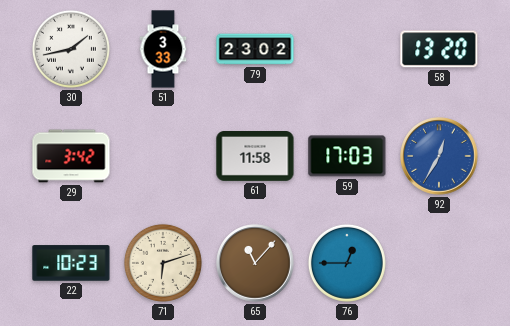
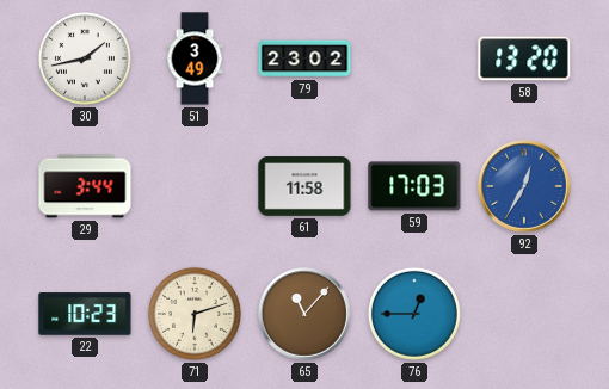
51: 3:33 -> 3:49 (195, 58)
29: 3:42 -> 3:44 (85, 186)
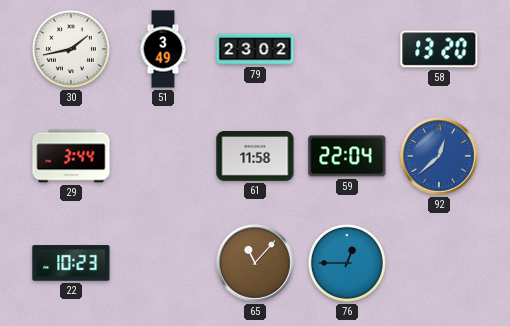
59: 17:03 -> 22:04 (347, 156)
92: 12:35 -> 12:38 (439, 156)
71: 6:12 -> none (195, 314)
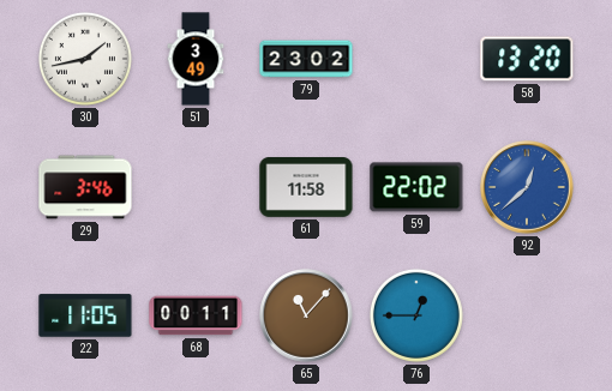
29: 3:44 -> 3:46 (85, 187)
59: 22:04 -> 22:02 (416, 187)
22: 10:23 -> 11:05 (85, 315)
68: none -> 00:11 (196, 315)
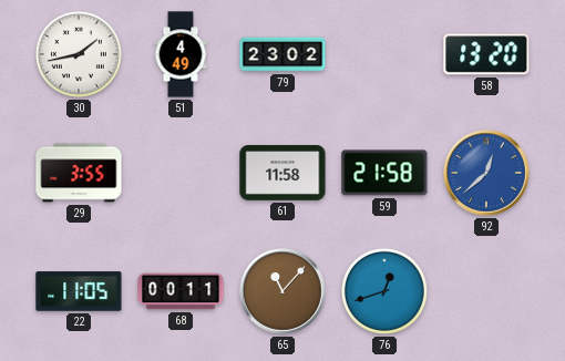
51: 3:49 -> 4:49 (181, 54)
29: 3:46 -> 3:55 (79, 173)
59: 22:02 -> 21:58 (384, 173)
76: 12:45 -> 12:42 (384, 291)
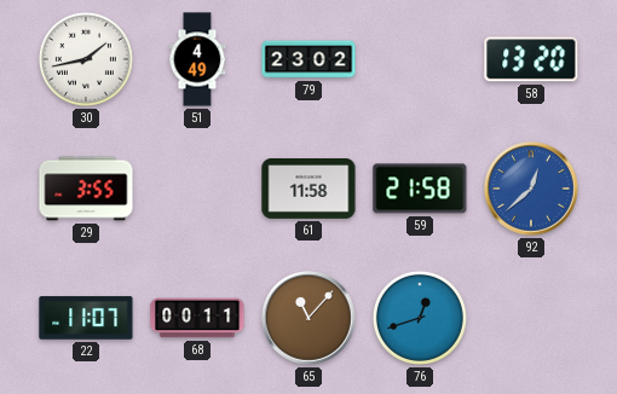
22: 11:05 -> 11:07 (86, 318)
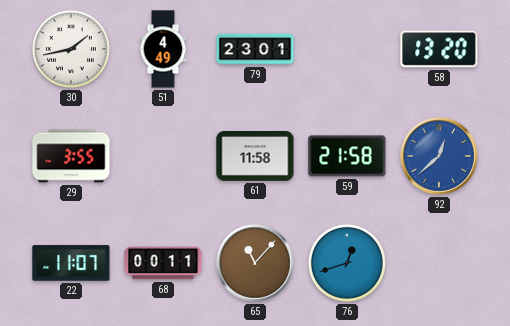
79: 23:02 -> 23:01 (255, 49)
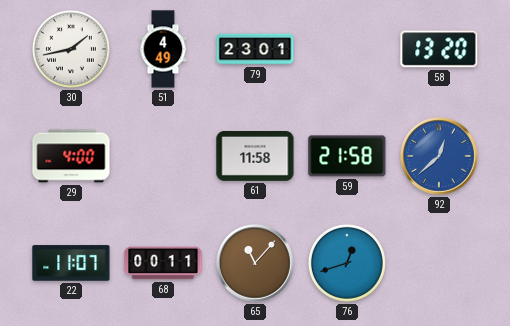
29: 3:55 -> 4:00 (71, 156)
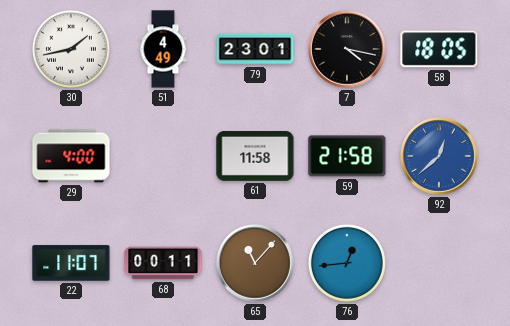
7: none -> 4:17 (347, 49)
58: 13:20 -> 18:05 (439, 49)
76: 12:42 -> 12:44 (347, 263)
